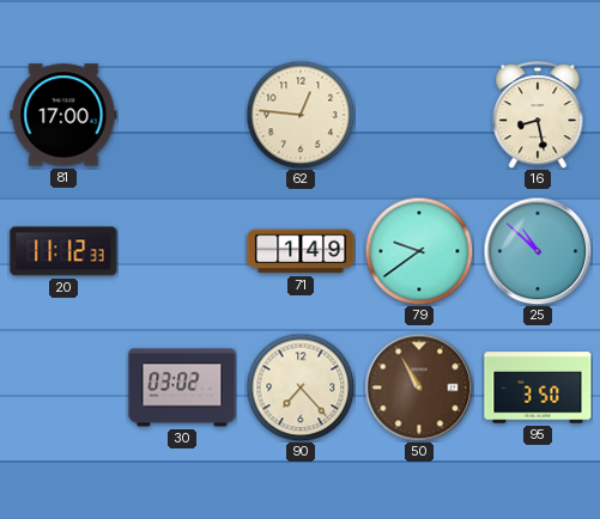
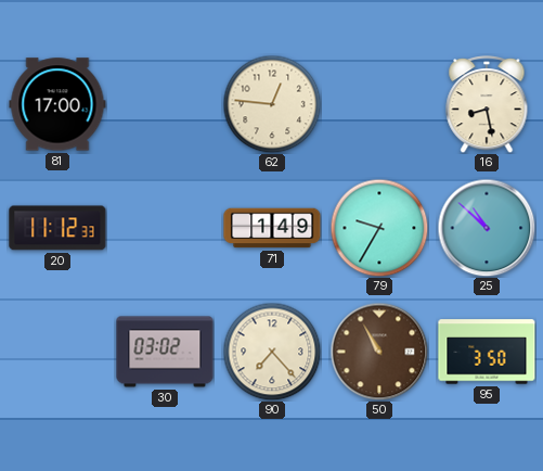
79: 9:39 -> 9:35 (379, 228)
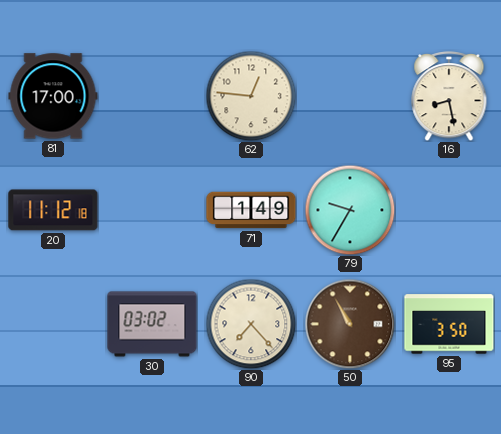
20: 11:12:33 -> 11:12:18 (53, 210)
25: 10:52 -> none (487, 228)
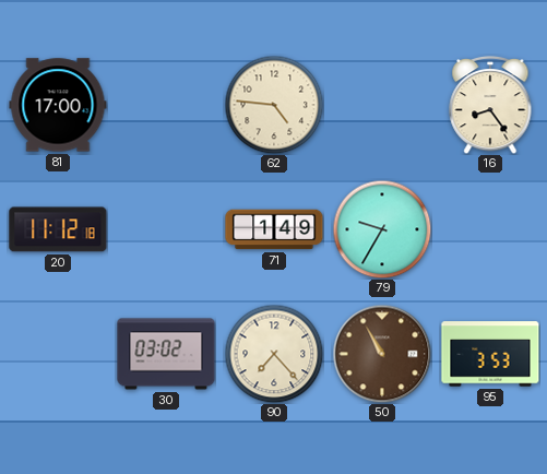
62: 12:46 -> 4:46 (274, 105)
16: 8:28 -> 8:24 (490, 106)
95: 3:50 -> 3:53 (490, 354)
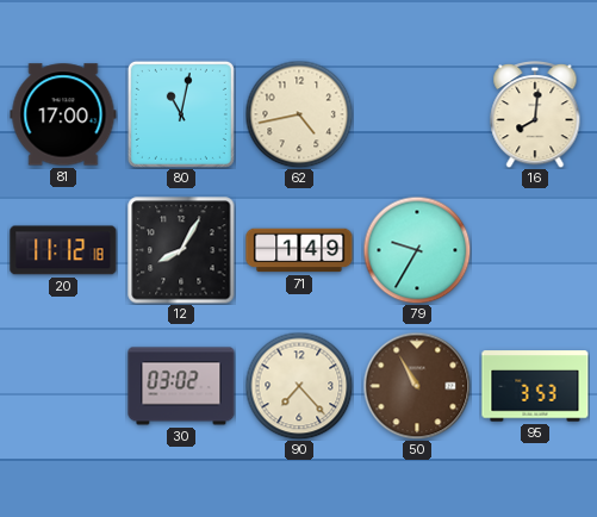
80: none -> 11:02 (181, 114)
62: 4:46 -> 4:43 (299, 114)
16: 8:24 -> 8:01 (535, 116)
12: none -> 8:05 (181, 250)
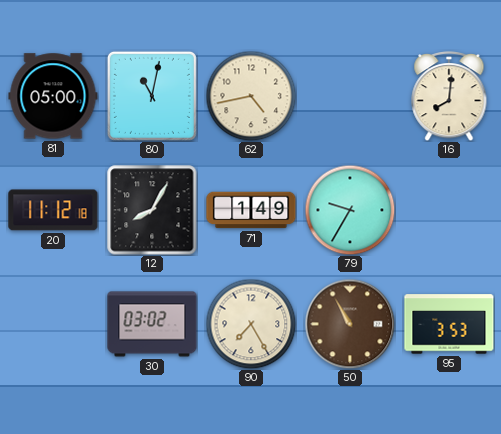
81: 17:00 -> 05:00 (53, 96)
90: 7:23 -> 7:25 (251, 324)
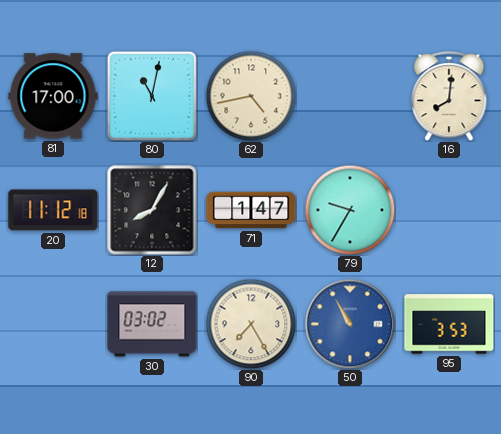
81: 05:00 -> 17:00 (53, 96)
71: 1:49 -> 1:47 (251, 210)
50 dial: brown -> blue (350, 324)
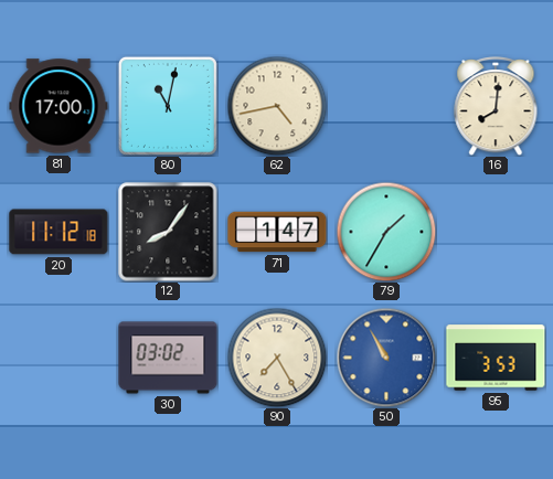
12: 8:05 -> 8:06 (168, 232)
79: 9:35 -> 1:35 (386, 232)
